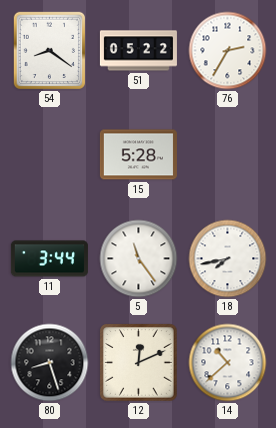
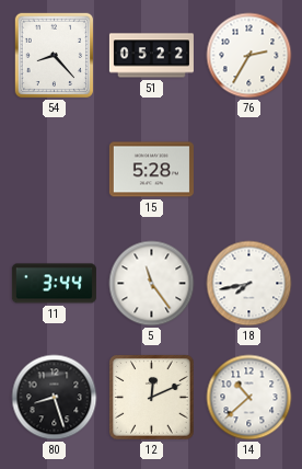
54: 8:21 -> 8:23 (54, 56)
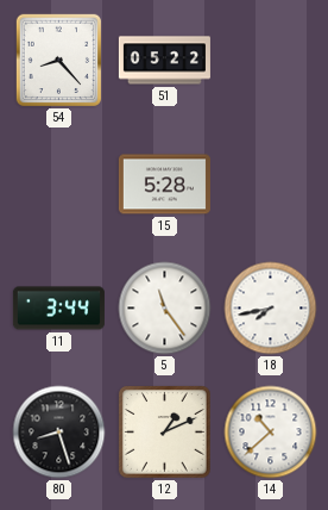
76: 2:35 -> none (249, 56)
12: 12:11 -> 1:11 (165, 433)
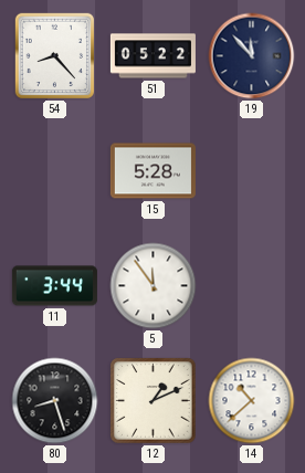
19: none -> 11:53 (252, 56)
5: 11:24 -> 11:54 (154, 286)
18: 7:43 -> none (271, 309)
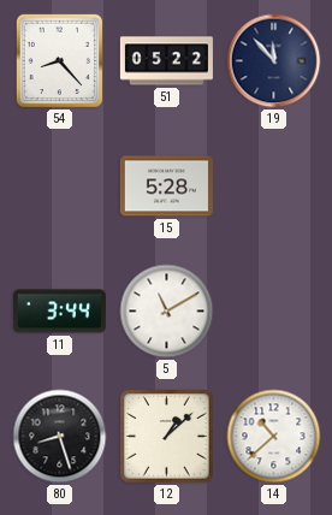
5: 11:54 -> 11:10 (167, 312)
12: 1:11 -> 1:08 (167, 437)
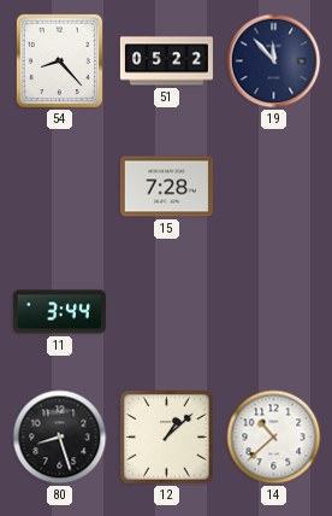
15: 5:28 -> 7:28 (166, 187)
5: 11:10 -> none (167, 312)
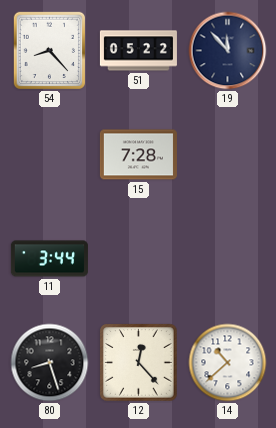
12: 1:08 -> 12:23 (139, 363)
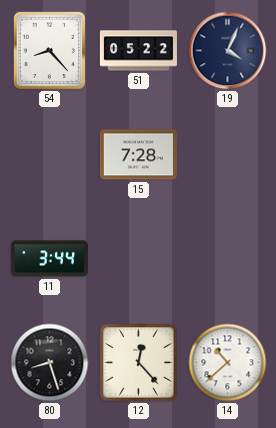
19: 11:53 -> 4:04 (228, 51)
